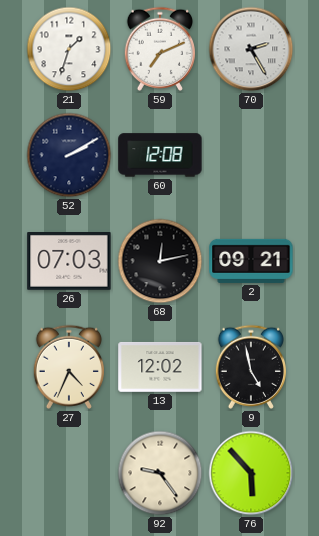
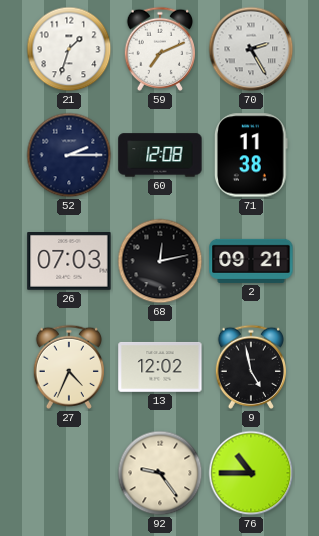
52: 2:10 -> 2:15 (69, 155)
71: none -> 11:38 (251, 155)
76: 5:53 -> 10:45 (251, 473)
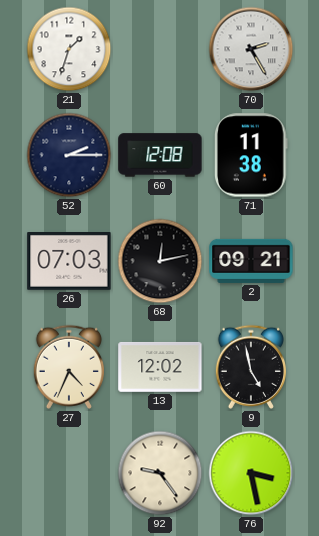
59: 7:11 -> none (159, 49)
76: 10:45 -> 3:28 (251, 473)
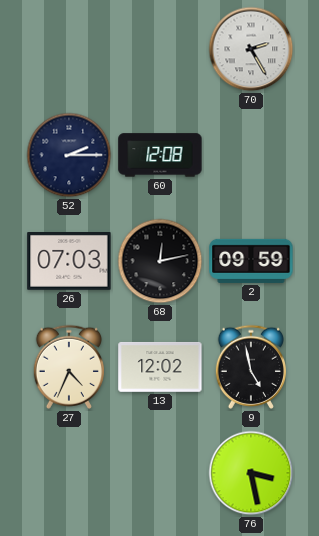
21: 1:33 -> none (69, 49)
71: 11:38 -> none (251, 155)
2: 09:21 -> 09:59 (251, 261)
92: 9:24 -> none (160, 473)
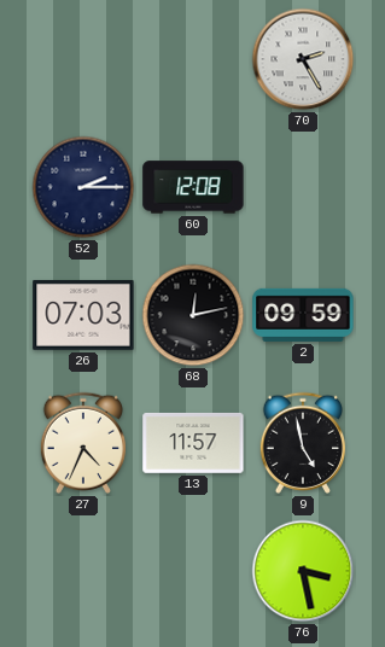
13: 12:02 -> 11:57 (193, 443)
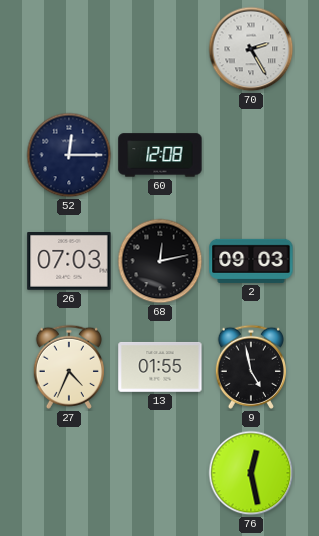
52: 2:15 -> 12:15 (69, 155)
2: 09:59 -> 09:03 (251, 261)
13: 11:57 -> 01:55 (160, 367)
76: 3:28 -> 12:28 (251, 473)
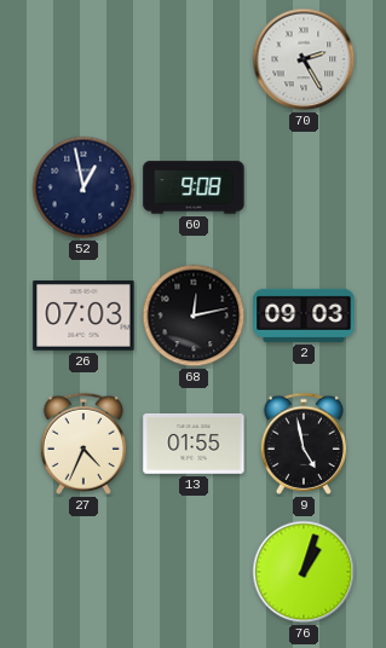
52: 12:15 -> 12:58 (83, 187)
60: 12:08 -> 9:08 (194, 187)
76: 12:28 -> 1:03 (304, 572)
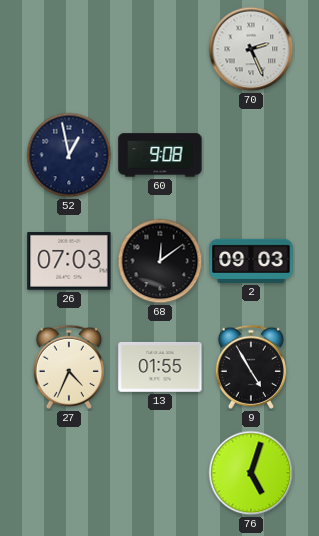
70: 2:25 -> 2:26 (251, 49)
68: 12:13 -> 12:09 (160, 261)
9: 4:58 -> 4:55 (250, 367)
76: 1:03 -> 5:03 (251, 473)
